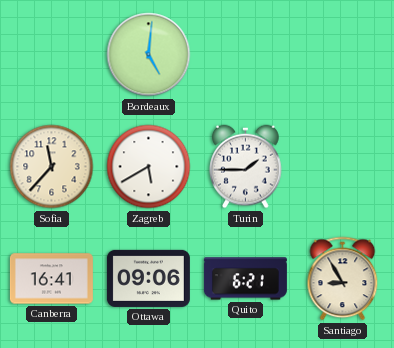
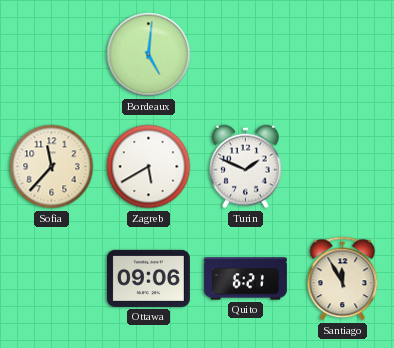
Turin: 1:45 -> 1:49 (246, 167)
Canberra: 16:41 -> none (51, 279)
Santiago: 8:55 -> 11:55 (343, 279)
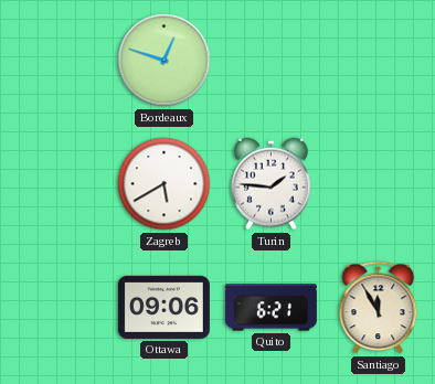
Bordeaux: 5:01 -> 12:48 (165, 61)
Sofia: 11:37 -> none (52, 167)
Turin: 1:49 -> 1:46 (272, 184)
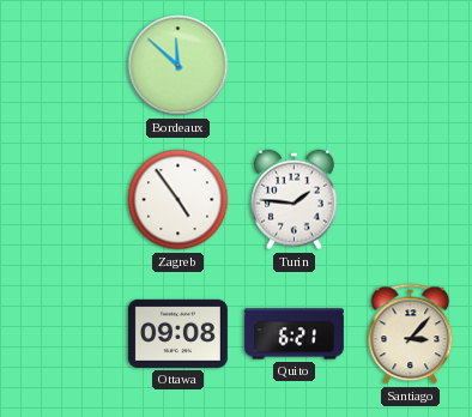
Bordeaux: 12:48 -> 11:52 (178, 66)
Zagreb: 5:40 -> 4:54 (178, 200)
Ottawa: 09:06 -> 09:08 (177, 333)
Santiago: 11:55 -> 3:07 (411, 334)
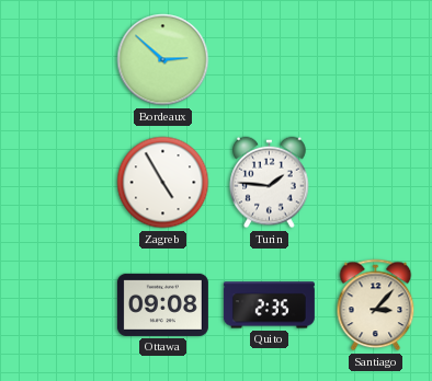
Bordeaux: 11:52 -> 2:52 (163, 60)
Zagreb: 4:54 -> 4:55 (163, 183)
Quito: 6:21 -> 2:35 (269, 305)
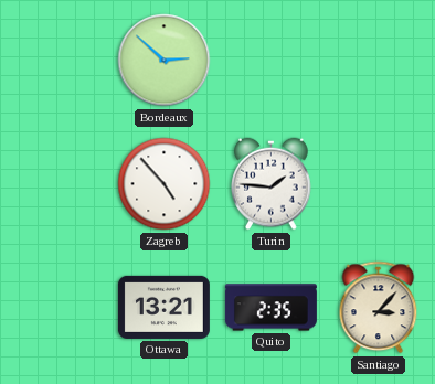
Zagreb: 4:55 -> 4:53 (165, 184)
Ottawa: 09:08 -> 13:21 (163, 307)
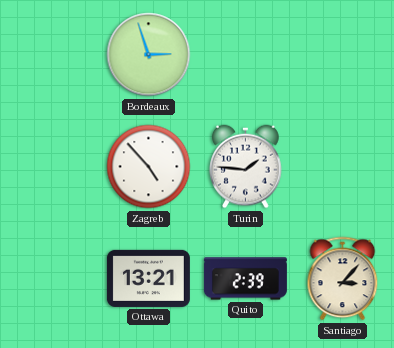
Bordeaux: 2:52 -> 2:57 (149, 55)
Quito: 2:35 -> 2:39 (245, 279)
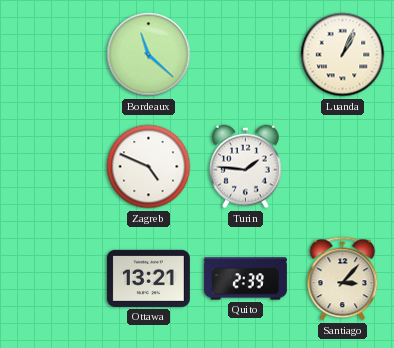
Bordeaux: 2:57 -> 11:22 (149, 55)
Luanda: none -> 1:04 (343, 55)
Zagreb: 4:53 -> 4:49 (149, 167)
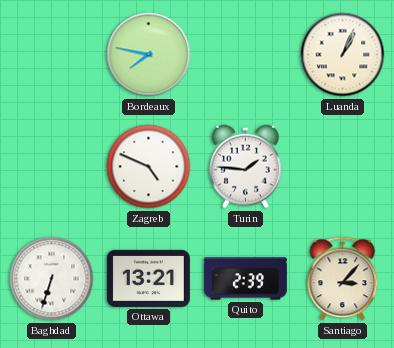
Bordeaux: 11:22 -> 7:47 (149, 55)
Baghdad: none -> 6:33 (52, 279)
